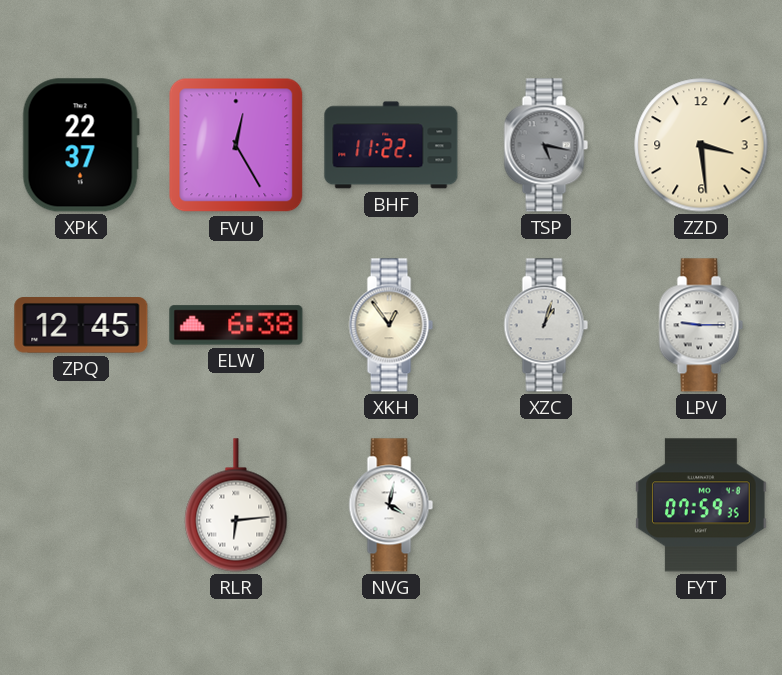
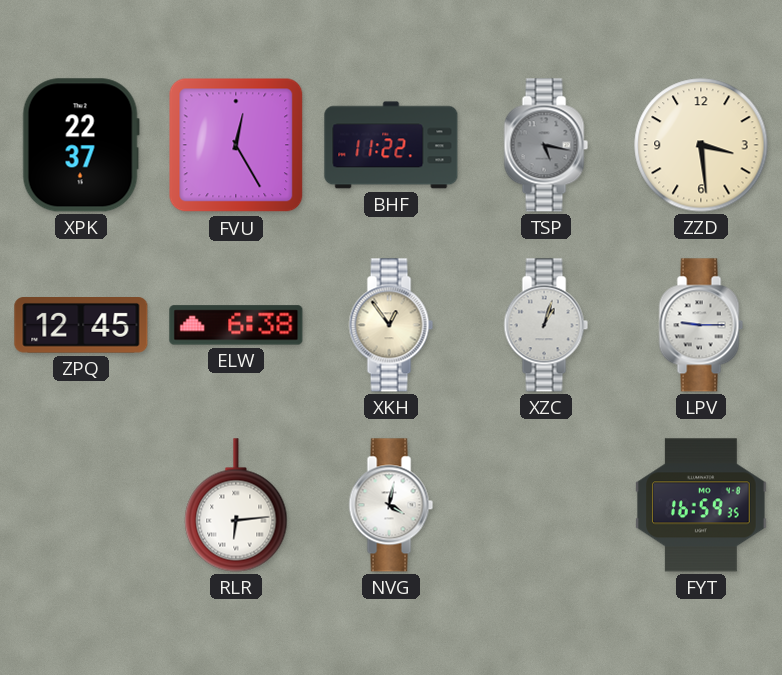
FYT: 07:59 -> 16:59 (701, 505)
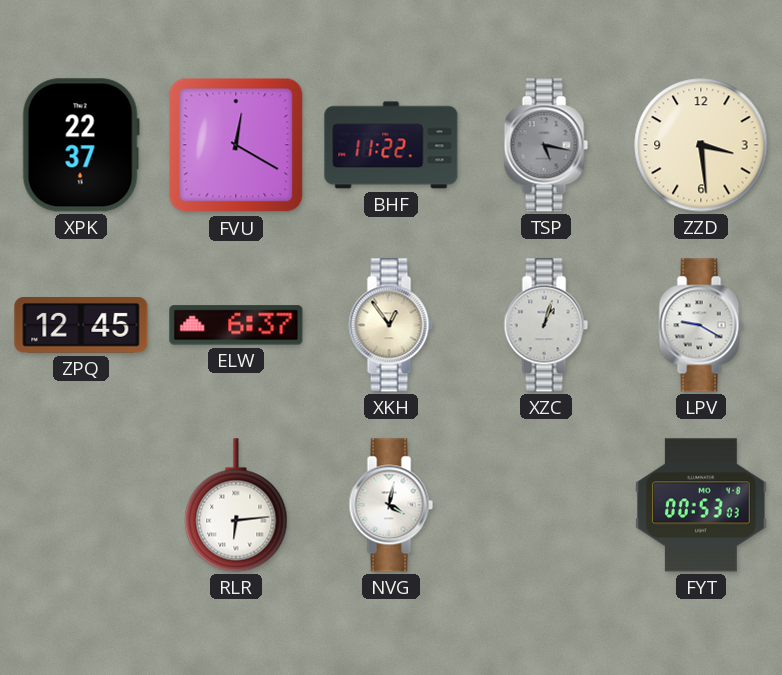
FVU: 12:25 -> 12:20 (236, 145)
ELW: 6:38 -> 6:37 (236, 325)
LPV: 9:15 -> 9:20 (701, 325)
FYT: 16:59 -> 00:53 (701, 505)
